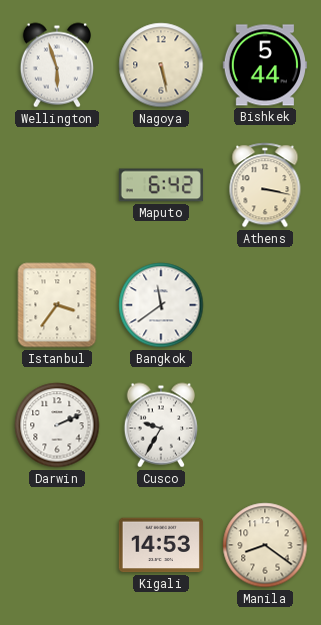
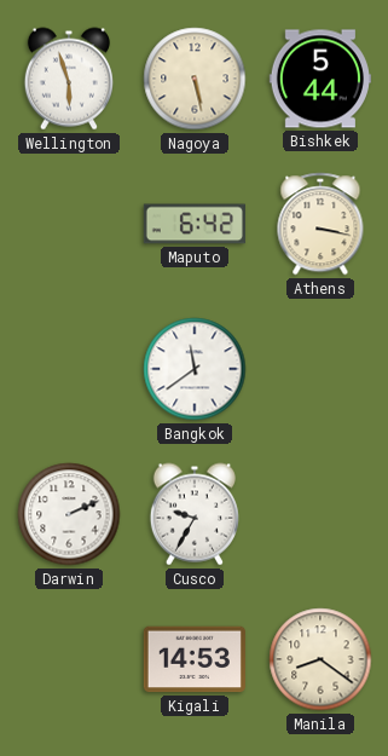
Istanbul: 3:36 -> none (57, 305)
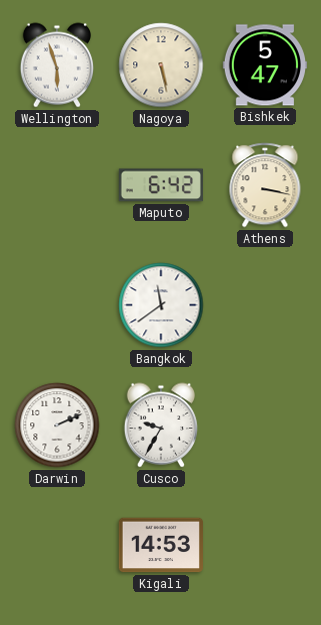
Bishkek: 5:44 -> 5:47 (264, 65)
Manila: 8:21 -> none (320, 659)
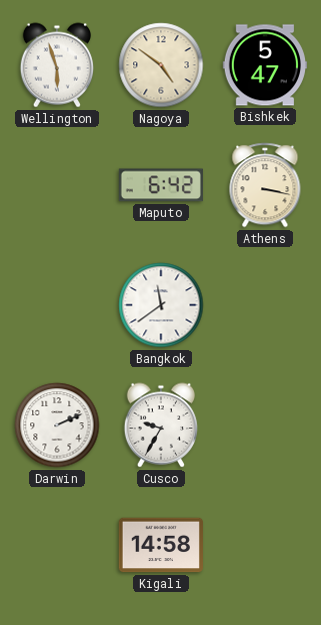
Nagoya: 5:28 -> 4:51 (161, 65)
Kigali: 14:53 -> 14:58 (161, 545)
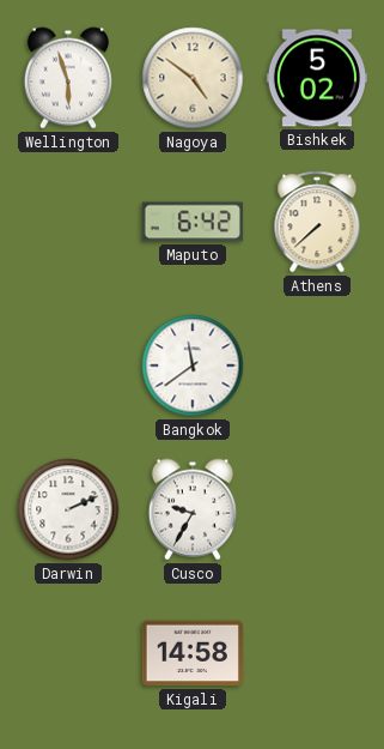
Bishkek: 5:47 -> 5:02 (316, 78)
Athens: 3:17 -> 7:38 (317, 222)
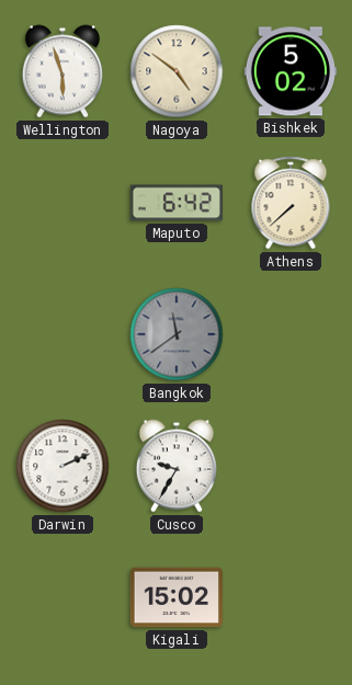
Bangkok dial: white -> grey (177, 334)
Kigali: 14:58 -> 15:02 (177, 597)
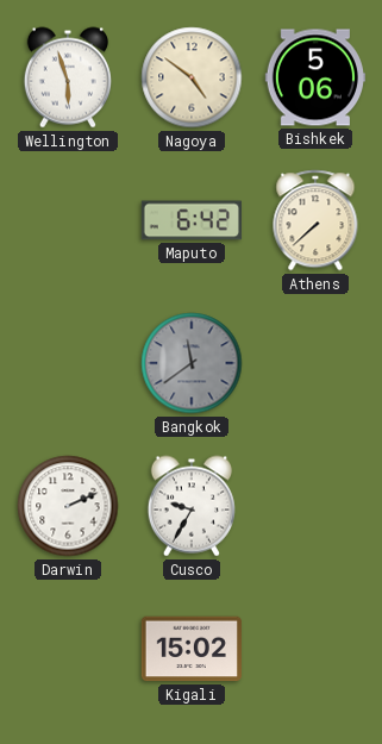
Bishkek: 5:02 -> 5:06 (314, 77)
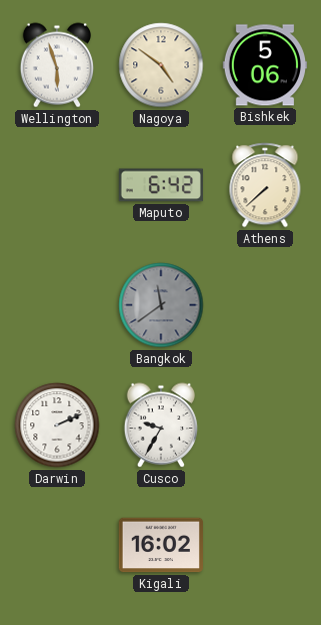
Kigali: 15:02 -> 16:02 (161, 545)
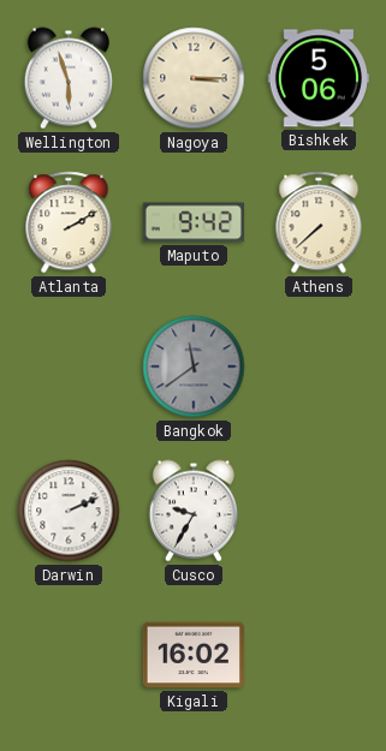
Nagoya: 4:51 -> 3:15 (194, 78)
Atlanta: none -> 2:10 (69, 222)
Maputo: 6:42 -> 9:42 (194, 222)
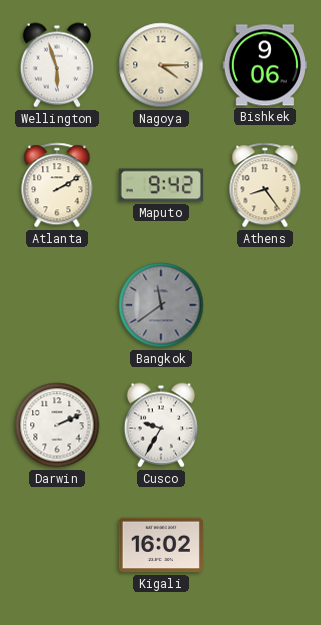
Nagoya: 3:15 -> 4:15 (161, 65)
Bishkek: 5:06 -> 9:06 (264, 65)
Athens: 7:38 -> 8:24 (265, 185)
